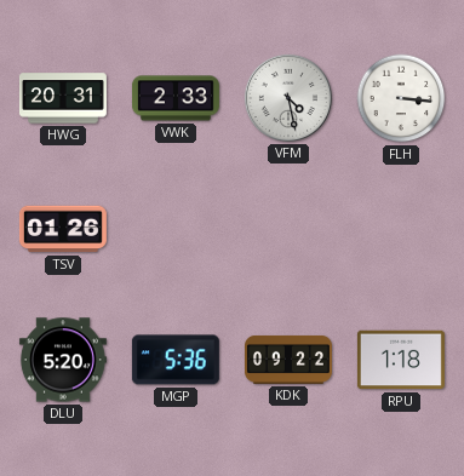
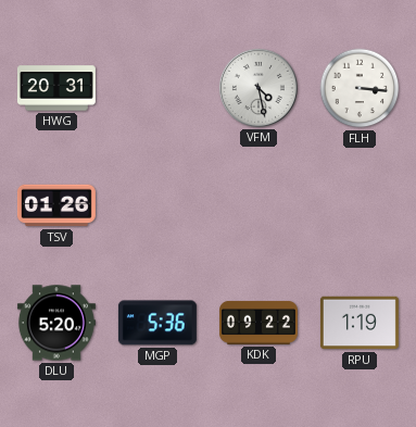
VWK: 2:33 -> none (176, 98)
RPU: 1:18 -> 1:19 (360, 323)
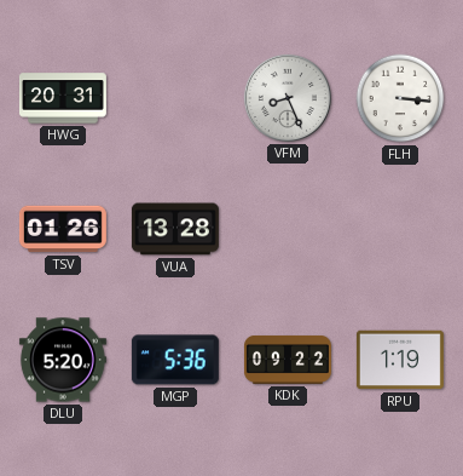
VFM: 4:28 -> 8:26 (288, 98)
VUA: none -> 13:28 (175, 229)
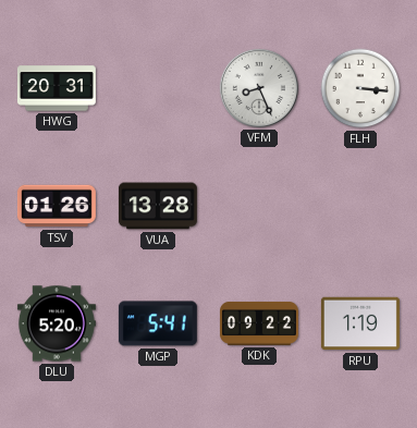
MGP: 5:36 -> 5:41 (158, 323)
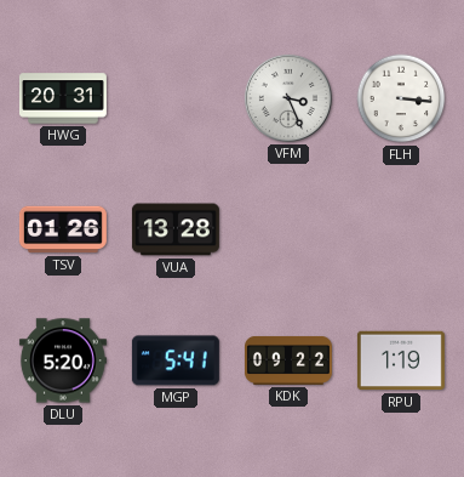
VFM: 8:26 -> 3:26 (288, 98)
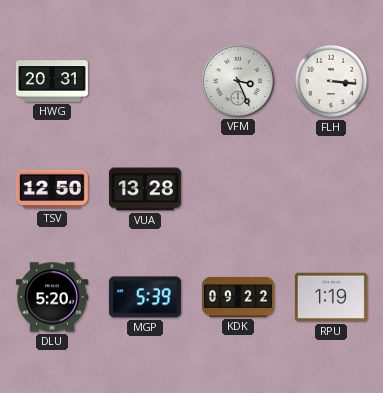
TSV: 01:26 -> 12:50 (52, 189)
MGP: 5:41 -> 5:39 (145, 297)
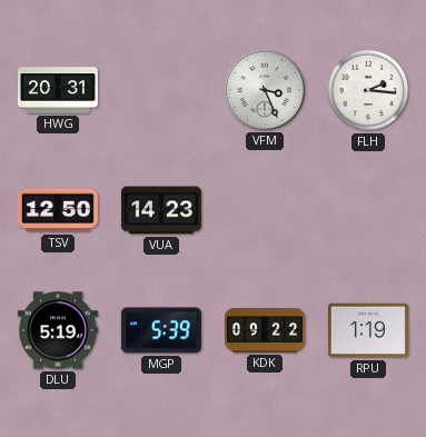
FLH: 3:16 -> 2:16 (368, 90)
VUA: 13:28 -> 14:23 (161, 210)
DLU: 5:20 -> 5:19 (58, 330)
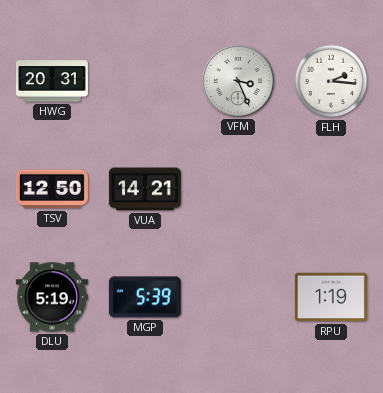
VUA: 14:23 -> 14:21 (145, 189)
KDK: 09:22 -> none (265, 330)
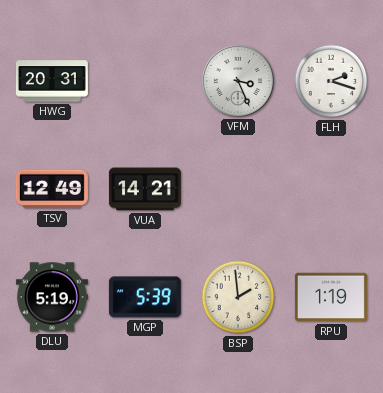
FLH: 2:16 -> 2:18 (331, 81)
TSV: 12:50 -> 12:49 (52, 189)
BSP: none -> 1:59 (238, 297)
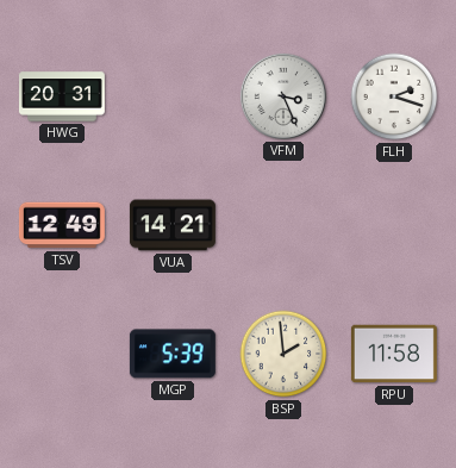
DLU: 5:19 -> none (52, 297)
RPU: 1:19 -> 11:58 (394, 354)
